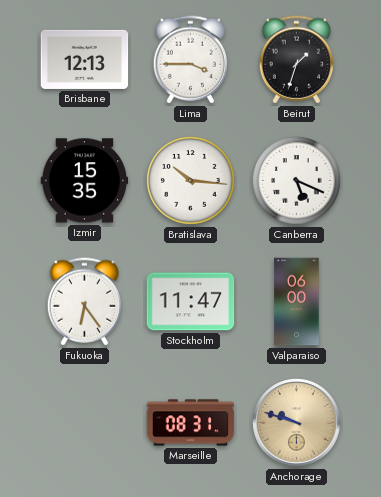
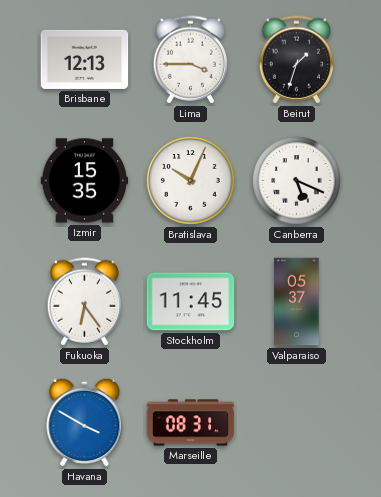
Bratislava: 10:16 -> 10:04 (191, 181)
Stockholm: 11:47 -> 11:45 (191, 302)
Valparaiso: 06:00 -> 05:37 (297, 302)
Havana: none -> 3:50 (85, 422)
Anchorage: 9:48 -> none (297, 423)
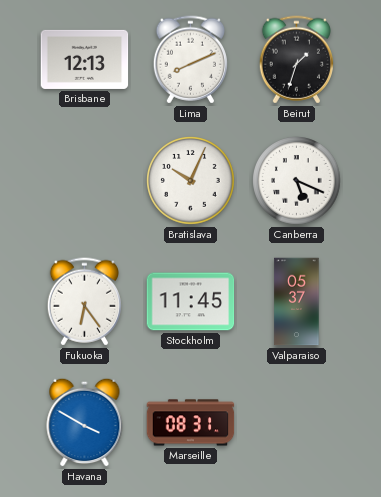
Lima: 3:45 -> 8:11 (190, 60)
Izmir: 15:35 -> none (85, 181)
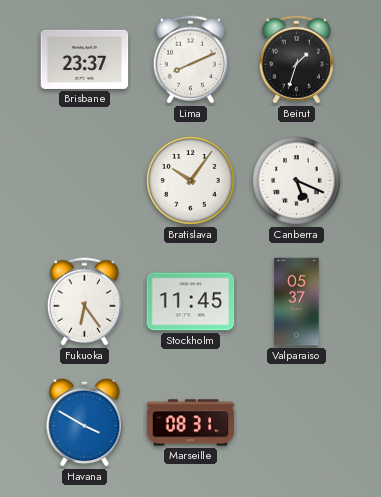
Brisbane: 12:13 -> 23:37 (85, 59)
Bratislava: 10:04 -> 10:06 (191, 181)
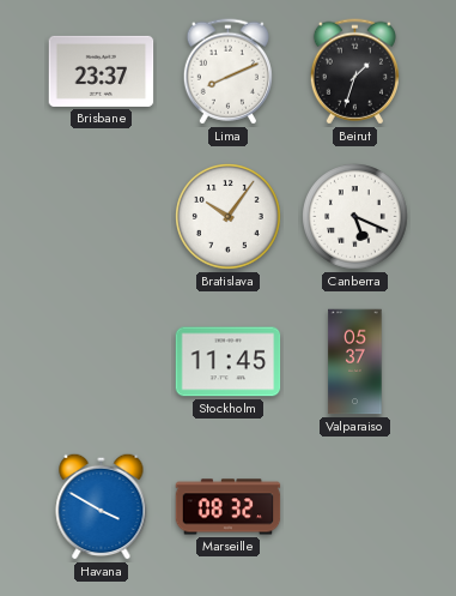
Fukuoka: 6:24 -> none (84, 302)
Marseille: 08:31 -> 08:32 (229, 507)
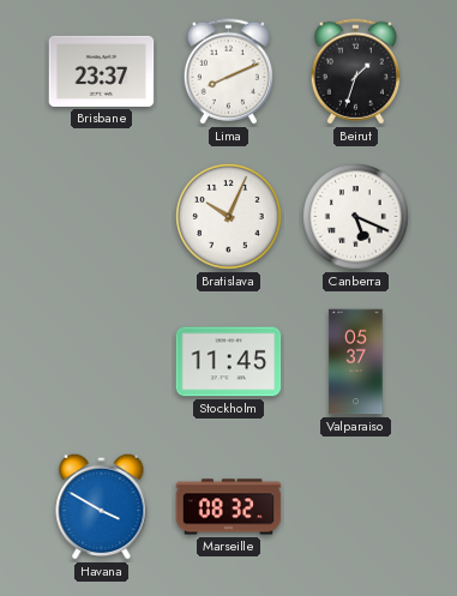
Bratislava: 10:06 -> 10:04 (229, 217)
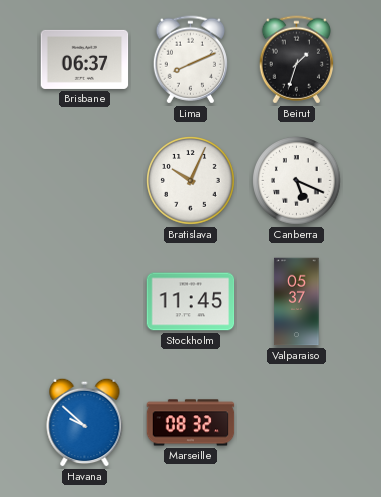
Brisbane: 23:37 -> 06:37 (85, 59)
Havana: 3:50 -> 9:52 (85, 422)
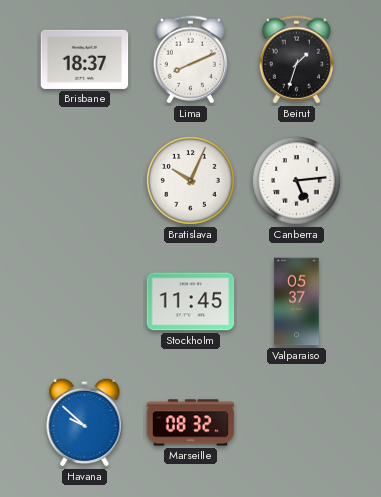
Brisbane: 06:37 -> 18:37 (85, 59)
Canberra: 5:19 -> 5:14 (297, 181)
